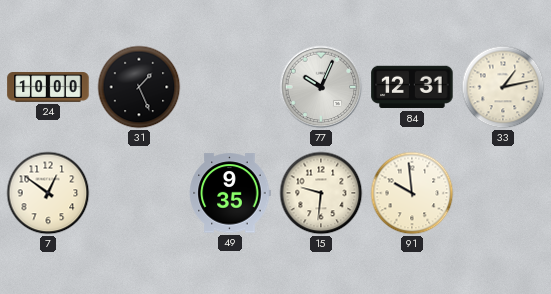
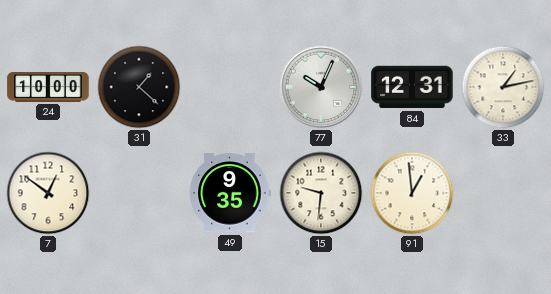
31: 1:26 -> 1:22 (139, 87)
91: 9:59 -> 12:59 (412, 193)
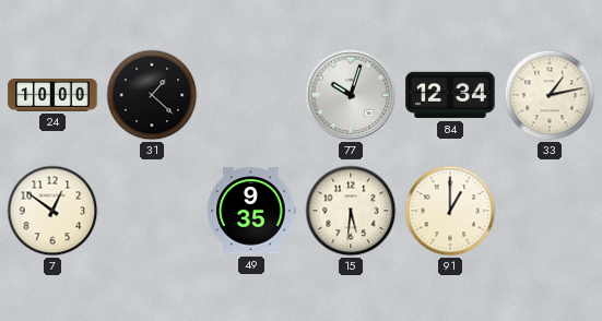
77: 10:04 -> 10:03 (351, 95)
84: 12:31 -> 12:34 (450, 95)
15: 9:31 -> 5:31 (351, 211)
91: 12:59 -> 1:00 (450, 211)
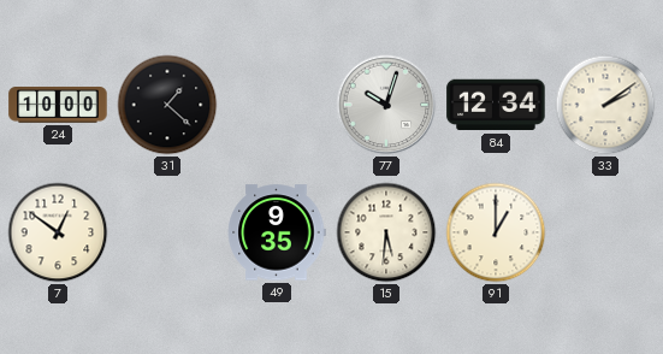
33: 1:13 -> 2:09 (605, 105)
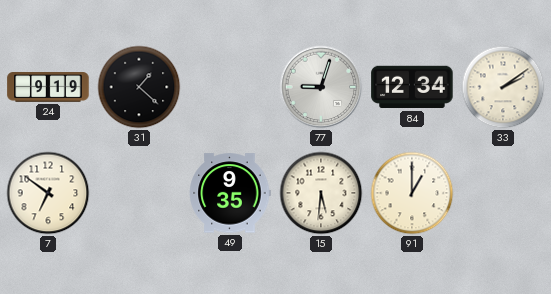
24: 10:00 -> 9:19 (48, 87)
77: 10:03 -> 9:03 (321, 87)
7: 12:51 -> 6:51 (48, 193)
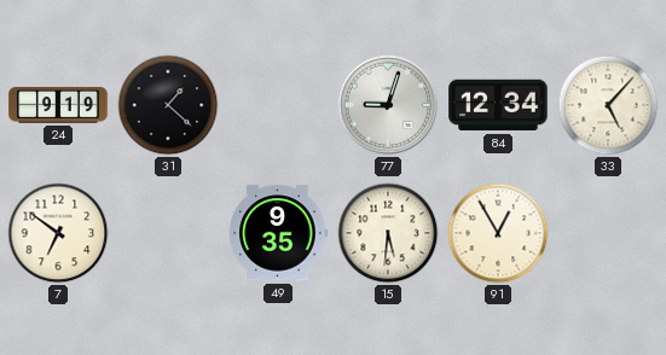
33: 2:09 -> 5:07 (608, 105)
91: 1:00 -> 12:55 (498, 233)
